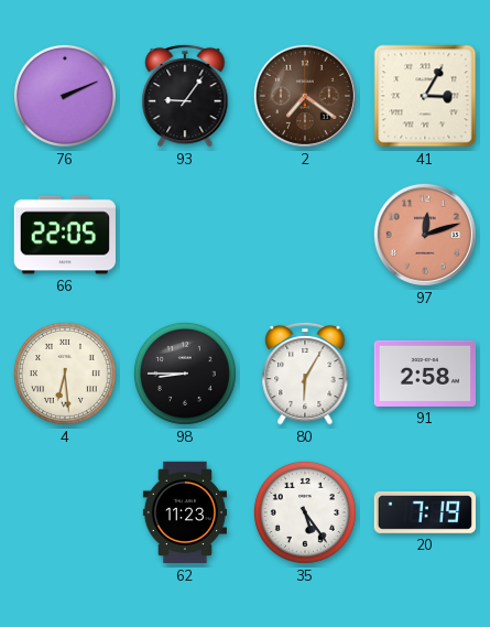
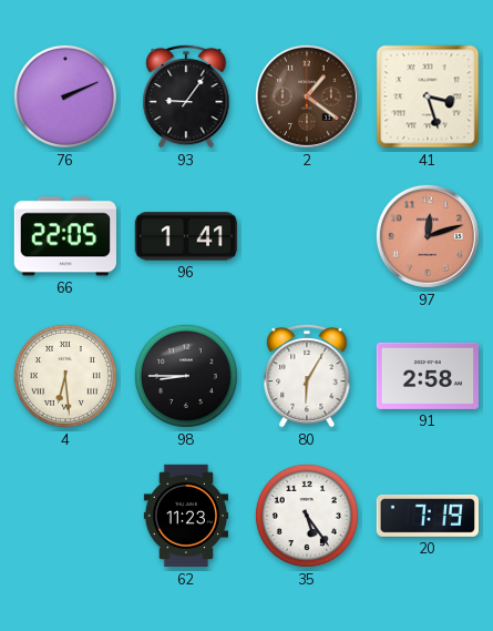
2: 7:21 -> 1:21 (307, 96)
41: 3:05 -> 3:27 (428, 96)
96: none -> 1:41 (185, 236)
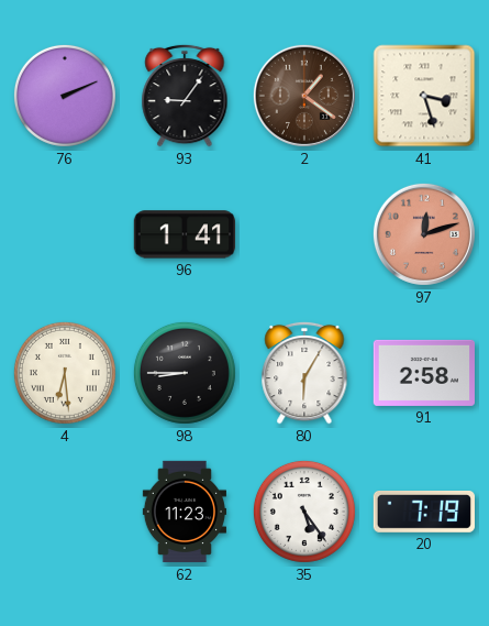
66: 22:05 -> none (65, 236)
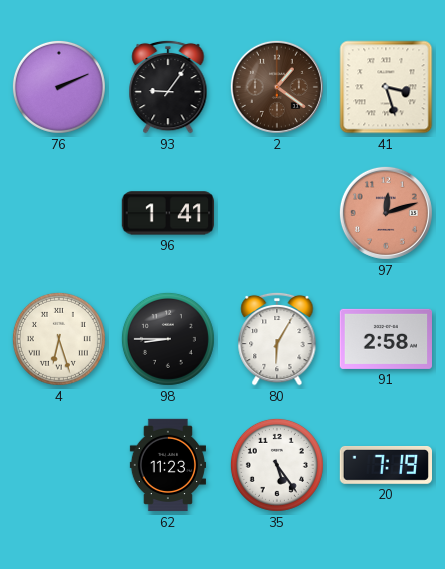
4: 6:29 -> 6:27 (59, 339)
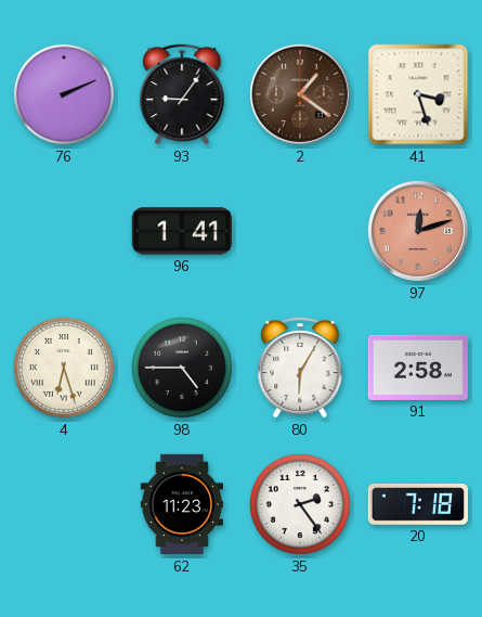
98: 8:45 -> 4:45 (182, 368)
35: 5:24 -> 2:24 (300, 504)
20: 7:19 -> 7:18 (417, 505)
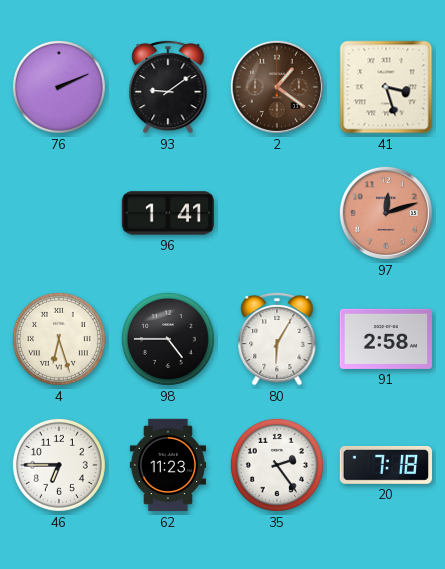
93: 9:06 -> 9:09 (168, 87)
46: none -> 6:45 (59, 465)
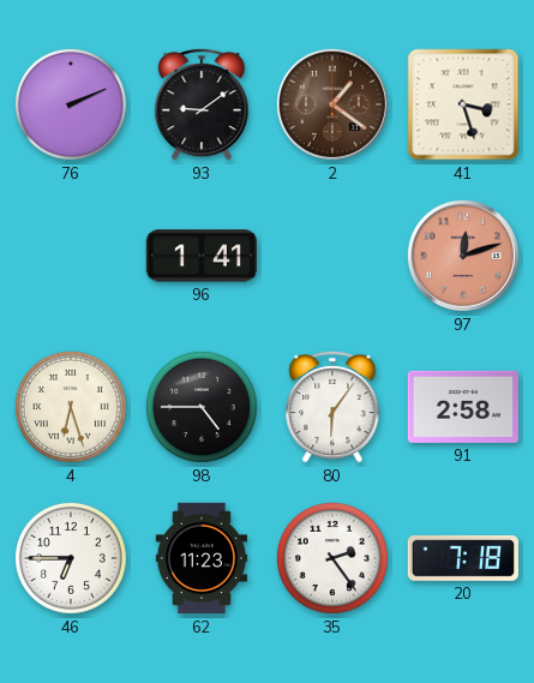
80: 6:05 -> 6:06 (332, 407)
